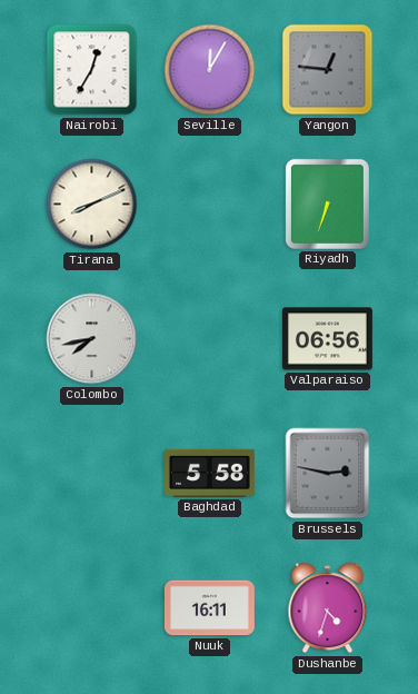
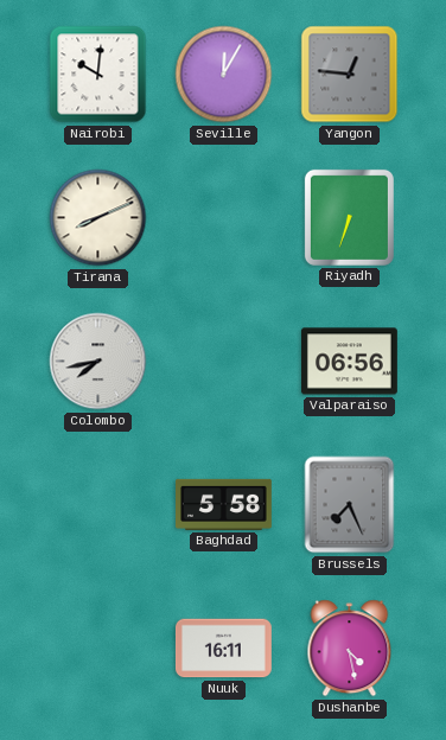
Nairobi: 12:35 -> 10:01 (98, 75)
Brussels: 2:47 -> 7:26 (350, 505)
Dushanbe: 4:33 -> 4:28 (350, 649)
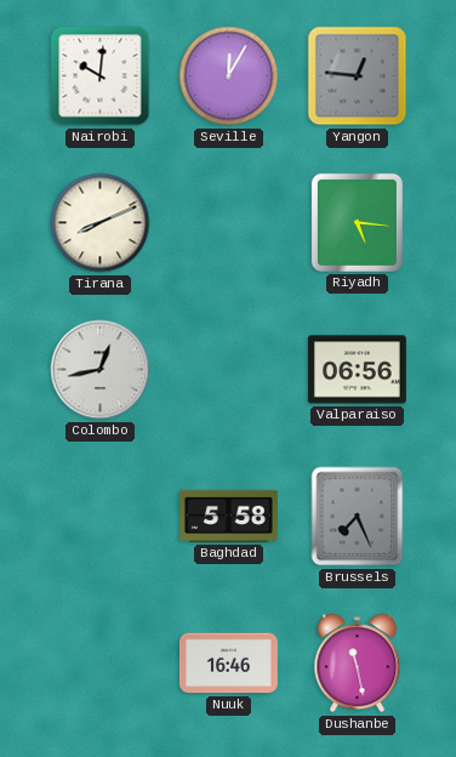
Riyadh: 6:33 -> 5:16 (357, 222)
Colombo: 7:43 -> 12:43 (101, 370)
Nuuk: 16:11 -> 16:46 (228, 664)
Dushanbe: 4:28 -> 11:28 (358, 664)
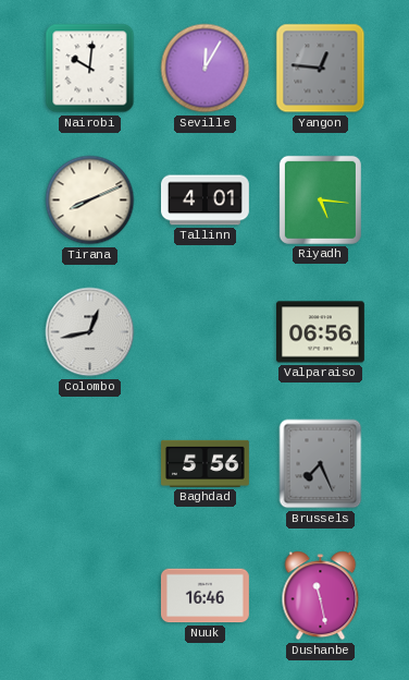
Tallinn: none -> 4:01 (206, 201)
Baghdad: 5:58 -> 5:56 (206, 463)
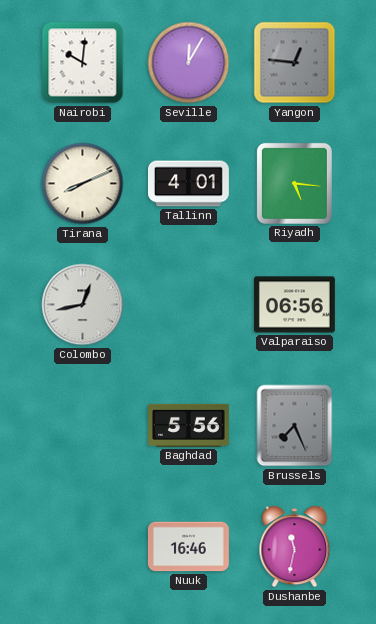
Dushanbe: 11:28 -> 11:32 (295, 547)
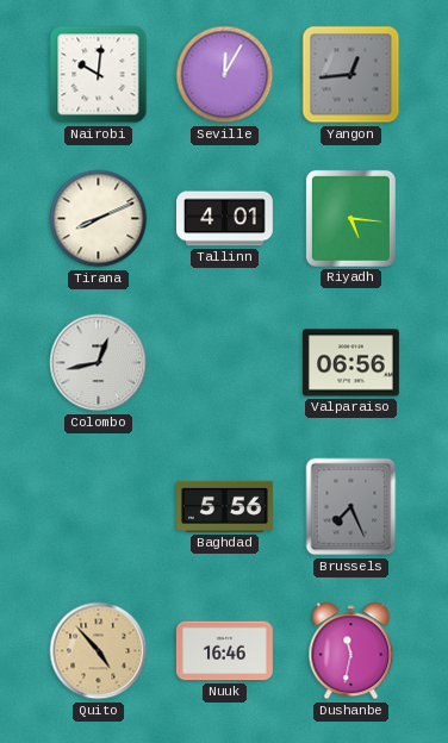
Yangon: 12:46 -> 12:44 (351, 75)
Quito: none -> 4:53 (99, 651)
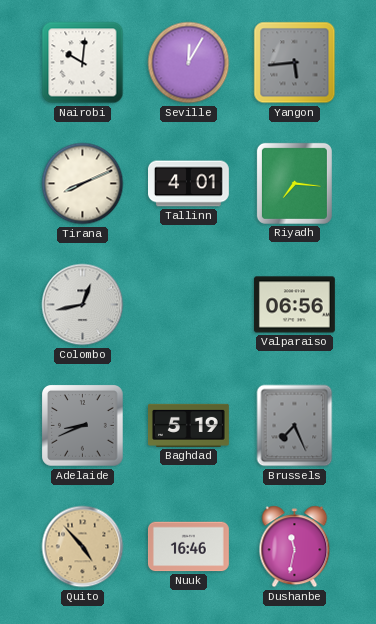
Yangon: 12:44 -> 5:44 (295, 63)
Riyadh: 5:16 -> 7:16 (294, 183)
Adelaide: none -> 8:41 (83, 426)
Baghdad: 5:56 -> 5:19 (189, 425)
